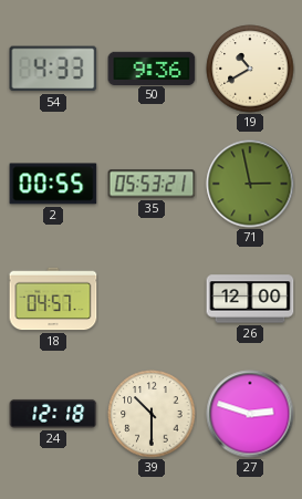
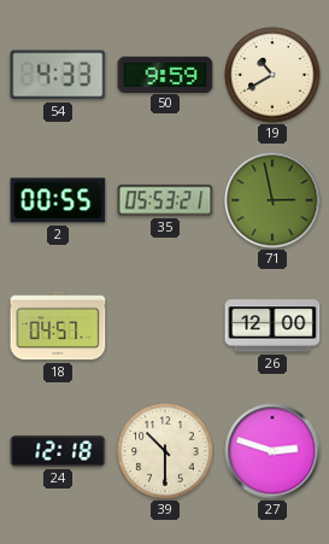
50: 9:36 -> 9:59 (165, 74)
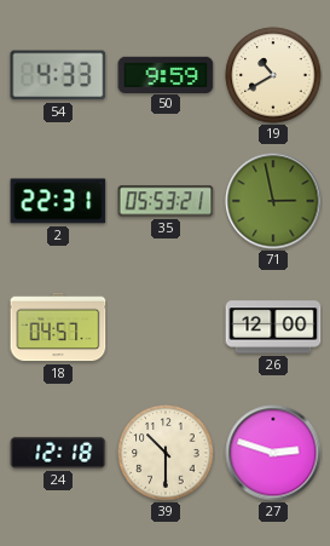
2: 00:55 -> 22:31 (58, 201)
